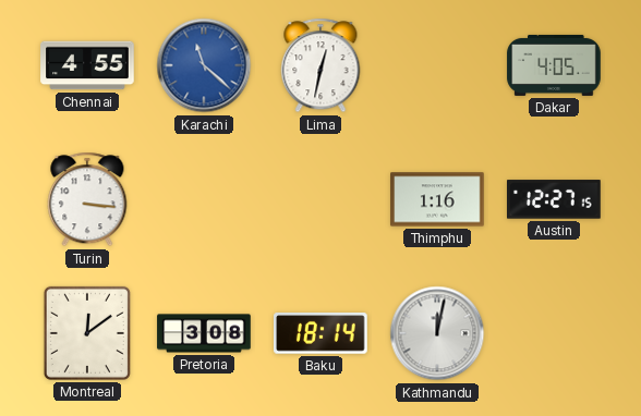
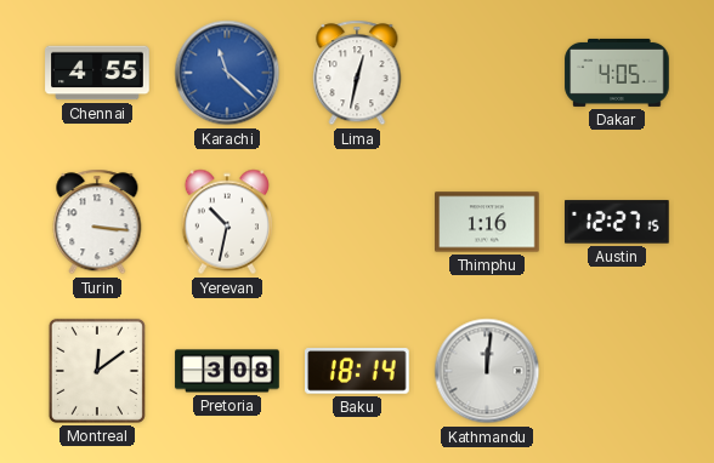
Yerevan: none -> 10:32 (227, 222)
Kathmandu: 12:02 -> 12:01 (487, 371)
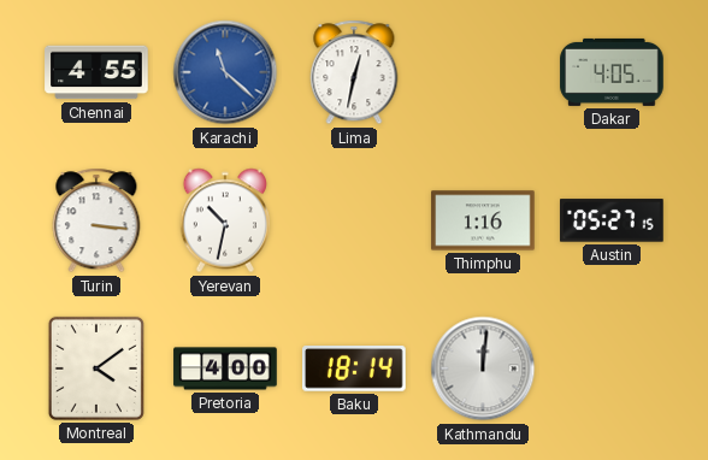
Austin: 12:27 -> 05:27 (613, 220)
Montreal: 12:09 -> 4:09 (96, 368)
Pretoria: 3:08 -> 4:00 (225, 368)
